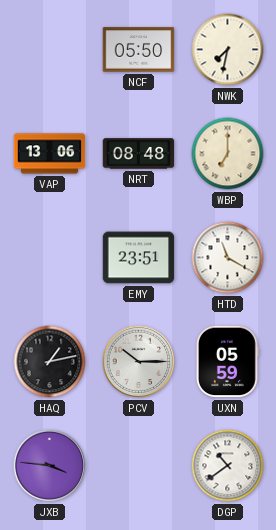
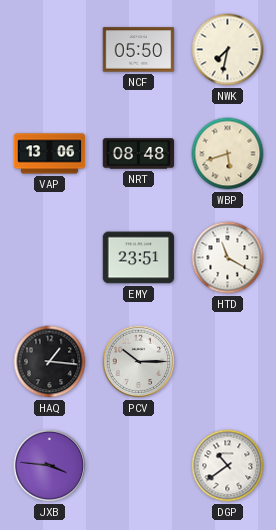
WBP: 7:00 -> 5:42 (228, 154)
HAQ: 1:13 -> 1:16 (50, 362)
UXN: 05:59 -> none (228, 362)
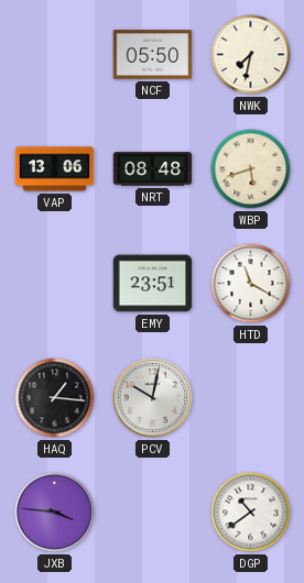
PCV: 10:15 -> 10:02 (153, 398)
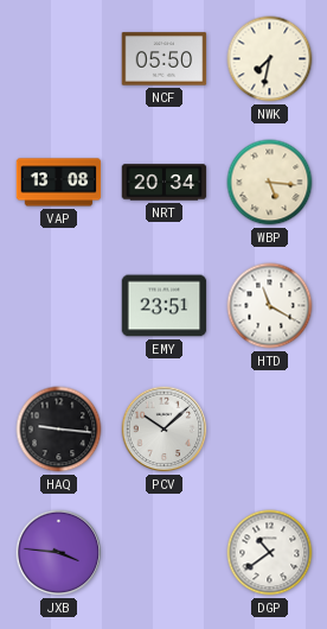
VAP: 13:06 -> 13:08 (59, 183)
NRT: 08:48 -> 20:34 (165, 183)
WBP: 5:42 -> 5:16 (270, 183)
HAQ: 1:16 -> 9:16 (59, 430)
PCV: 10:02 -> 10:08 (165, 430)
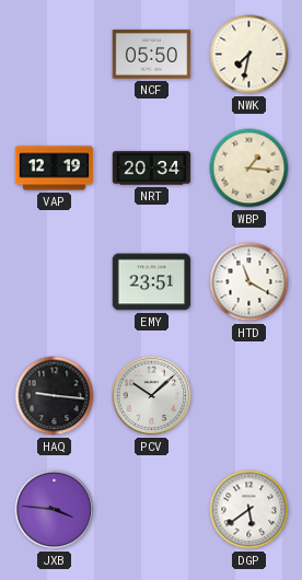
VAP: 13:08 -> 12:19 (55, 169)
WBP: 5:16 -> 1:16 (249, 169)
DGP: 10:39 -> 5:39 (249, 510)
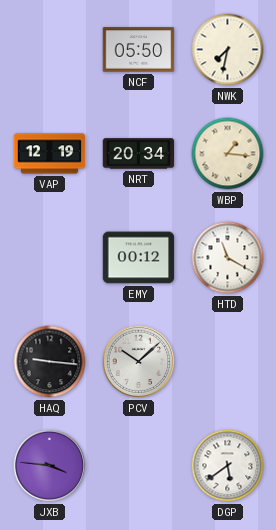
EMY: 23:51 -> 00:12 (139, 258)
